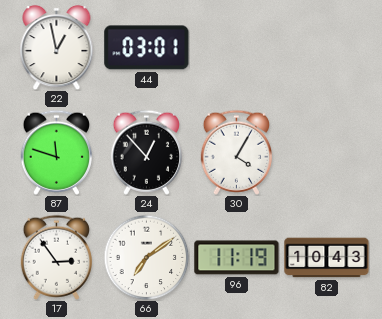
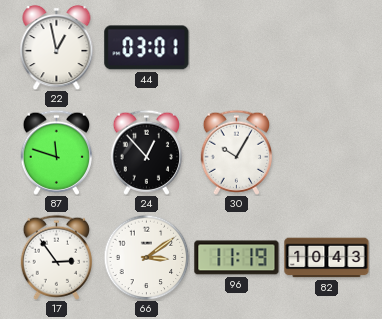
30: 4:05 -> 10:05 (236, 152)
66: 7:09 -> 3:09 (146, 257)
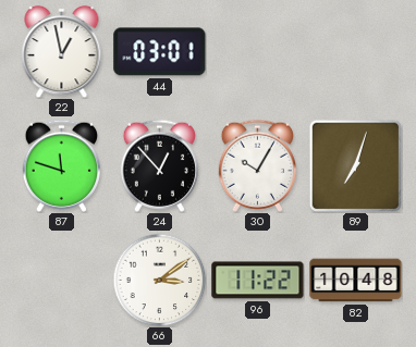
89: none -> 7:03 (355, 165)
17: 2:54 -> none (56, 257)
96: 11:19 -> 11:22 (258, 281)
82: 10:43 -> 10:48 (356, 281)
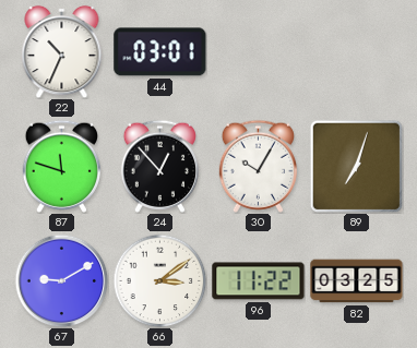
22: 12:58 -> 10:34 (62, 51)
67: none -> 9:10 (61, 280)
82: 10:48 -> 03:25 (357, 281)
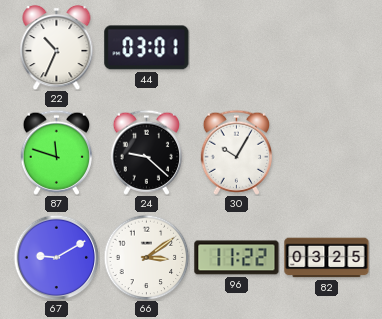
24: 12:53 -> 9:22 (146, 152)
89: 7:03 -> none (356, 166)
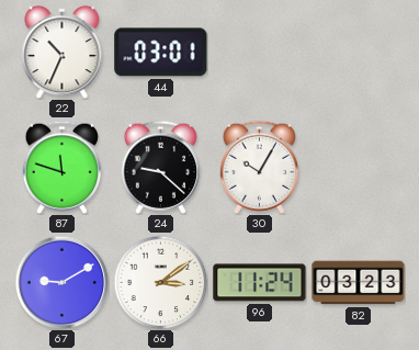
96: 11:22 -> 11:24 (260, 283)
82: 03:25 -> 03:23 (359, 283)
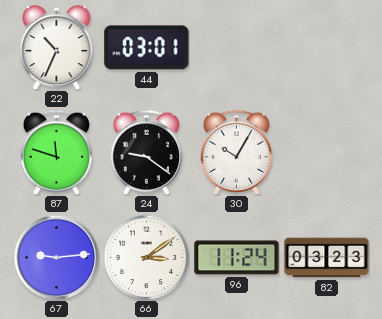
24: 9:22 -> 9:21 (146, 152)
67: 9:10 -> 9:14 (56, 257)
